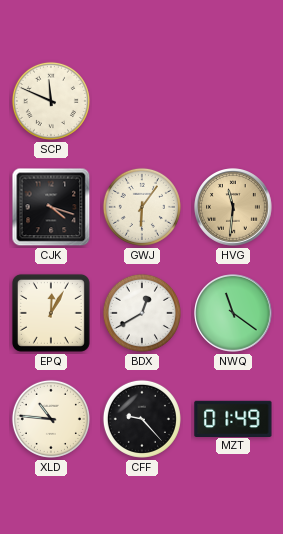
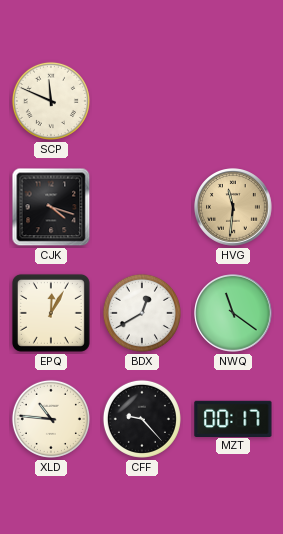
GWJ: 6:06 -> none (142, 207)
MZT: 01:49 -> 00:17 (233, 418)
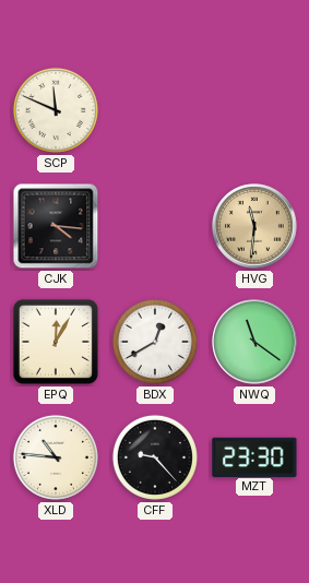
CJK: 4:18 -> 4:16 (56, 226)
MZT: 00:17 -> 23:30 (254, 456)
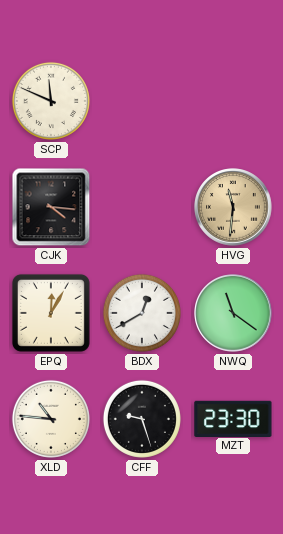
CFF: 9:23 -> 9:27 (142, 419)
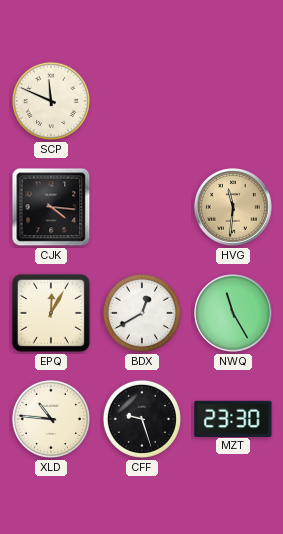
NWQ: 11:21 -> 11:25 (233, 313)
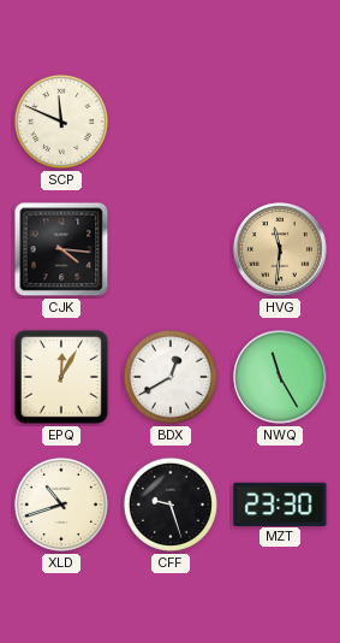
XLD: 10:46 -> 10:42 (61, 505)
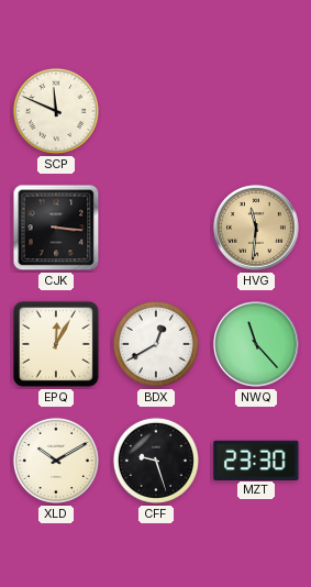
CJK: 4:16 -> 3:16 (56, 228)
NWQ: 11:25 -> 11:23 (256, 344)
XLD: 10:42 -> 10:10 (56, 461)
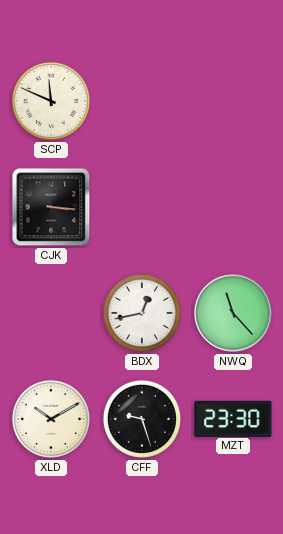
HVG: 11:31 -> none (256, 228)
EPQ: 12:05 -> none (56, 344)
BDX: 12:40 -> 12:43 (142, 313)
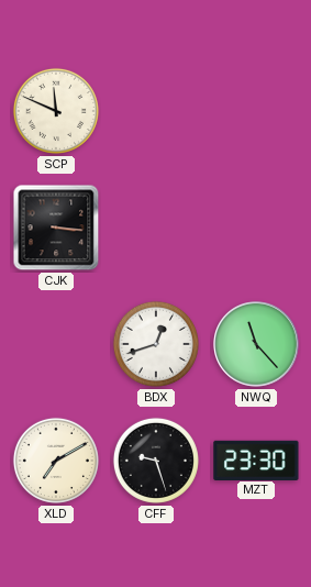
BDX: 12:43 -> 12:42 (156, 344)
XLD: 10:10 -> 7:10 (56, 461)
